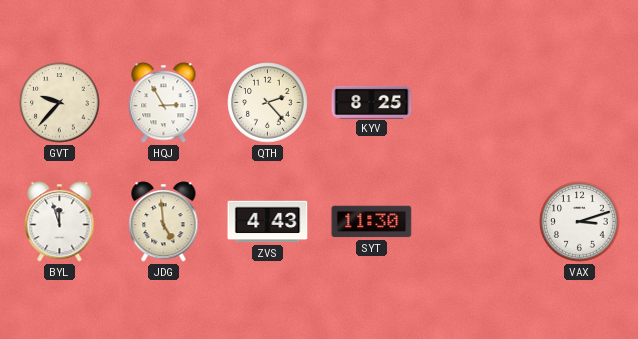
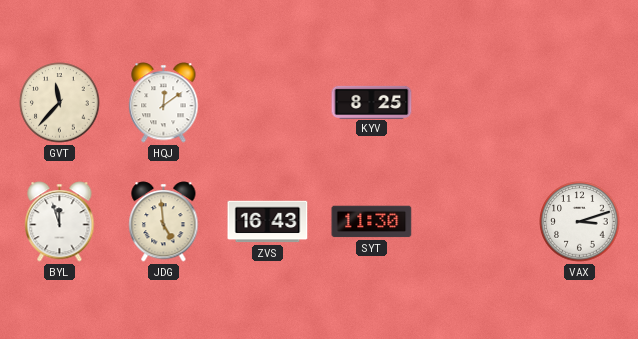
GVT: 9:37 -> 11:37 (60, 103)
HQJ: 2:55 -> 12:09 (164, 103)
QTH: 2:23 -> none (268, 103)
ZVS: 4:43 -> 16:43 (268, 222)
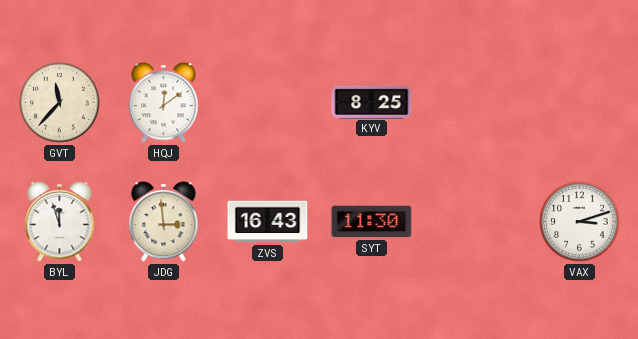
JDG: 4:59 -> 2:59 (164, 222)
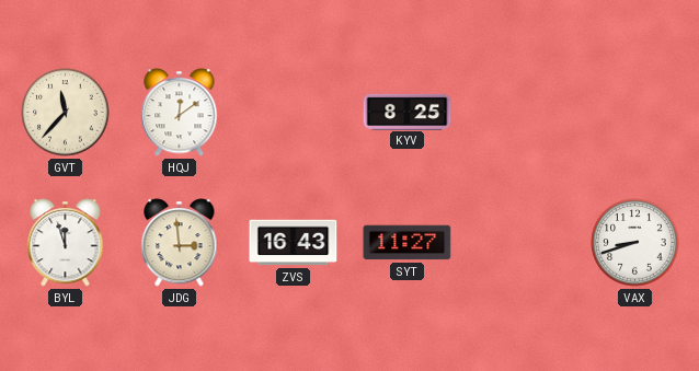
SYT: 11:30 -> 11:27 (408, 243)
VAX: 3:12 -> 8:42 (635, 243)
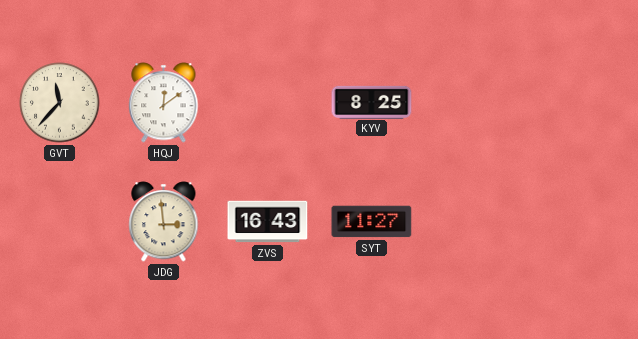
BYL: 11:57 -> none (66, 243)
VAX: 8:42 -> none (635, 243)
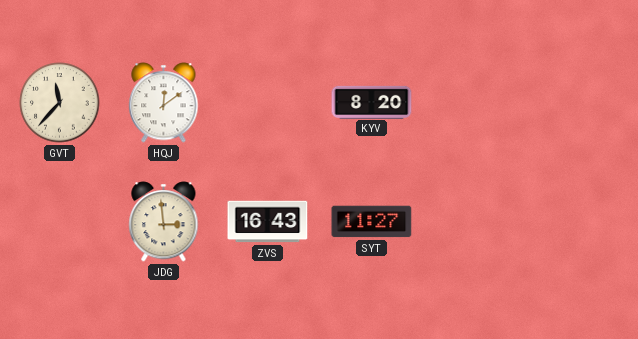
KYV: 8:25 -> 8:20 (372, 102)
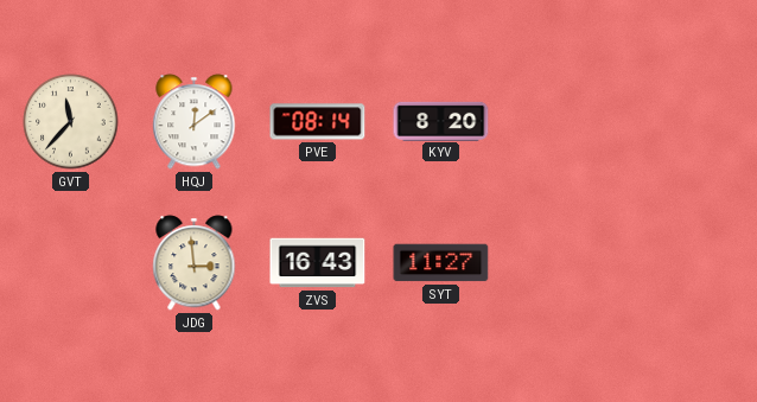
PVE: none -> 08:14 (318, 122)
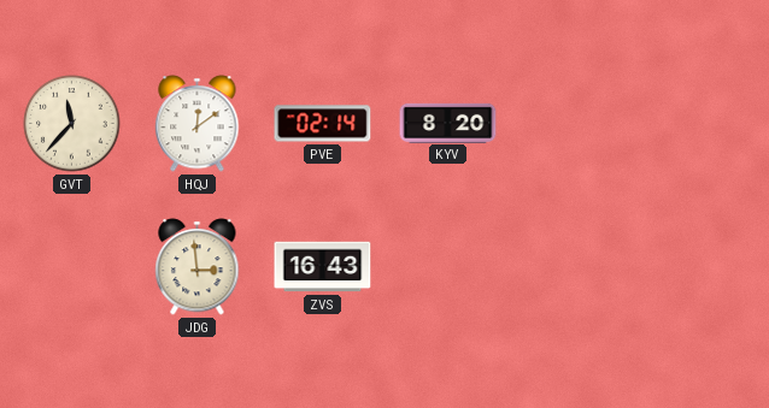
PVE: 08:14 -> 02:14 (323, 124)
SYT: 11:27 -> none (441, 263)
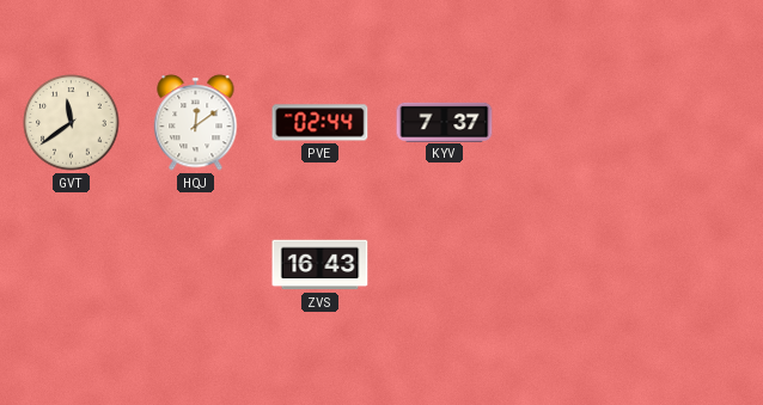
GVT: 11:37 -> 11:39 (72, 123)
PVE: 02:14 -> 02:44 (321, 123)
KYV: 8:20 -> 7:37 (445, 122)
JDG: 2:59 -> none (198, 267)
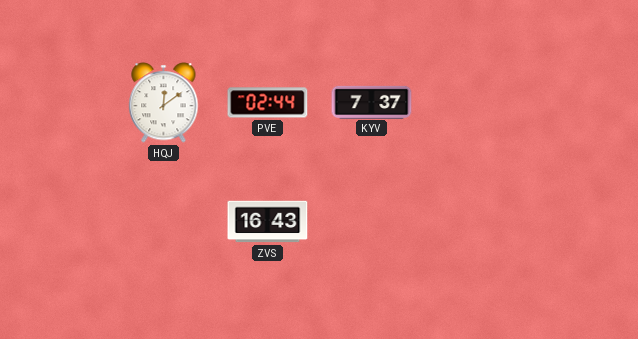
GVT: 11:39 -> none (72, 123)
